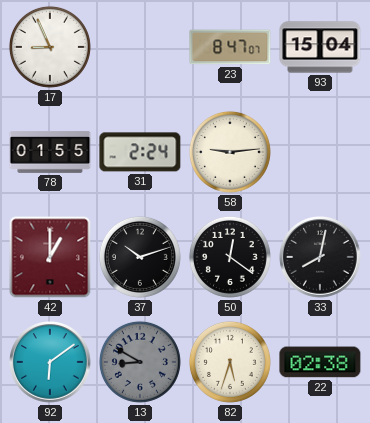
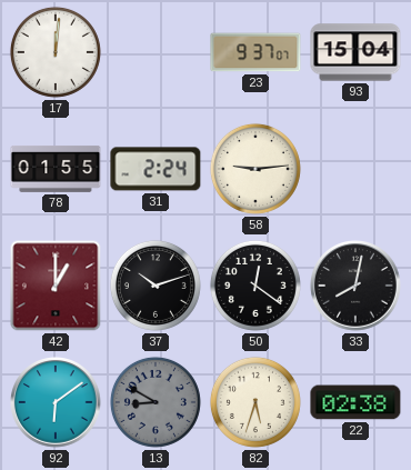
17: 8:56 -> 12:01 (56, 52)
23: 8:47 -> 9:37 (255, 52)
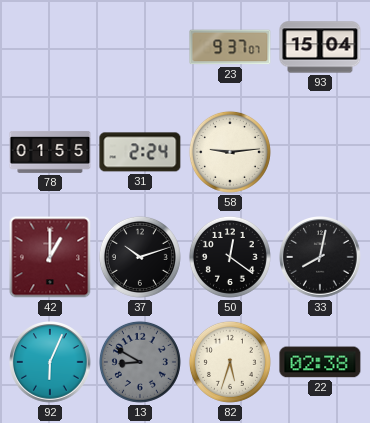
17: 12:01 -> none (56, 52)
92: 6:09 -> 6:04 (51, 363)
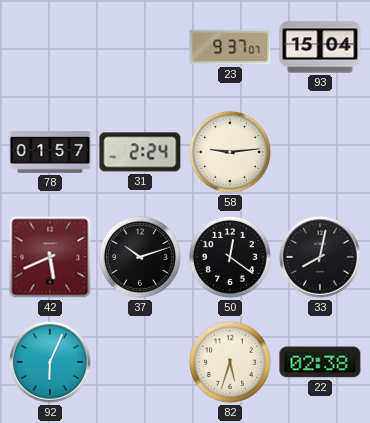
78: 01:55 -> 01:57 (50, 152)
42: 1:00 -> 5:41 (50, 257)
13: 8:50 -> none (140, 362)
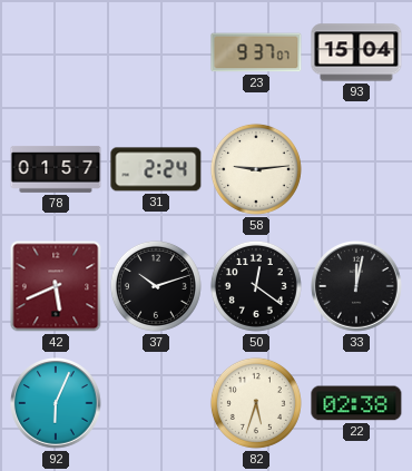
33: 8:02 -> 12:02 (357, 287)
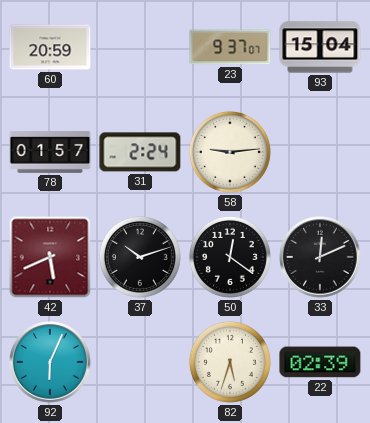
60: none -> 20:59 (50, 47)
33: 12:02 -> 12:11 (321, 258)
22: 02:38 -> 02:39 (320, 362)
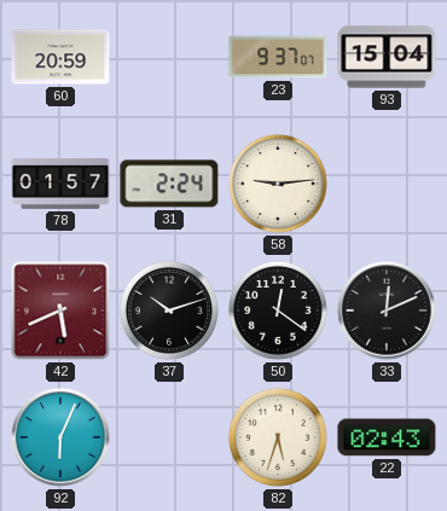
22: 02:39 -> 02:43 (387, 437)
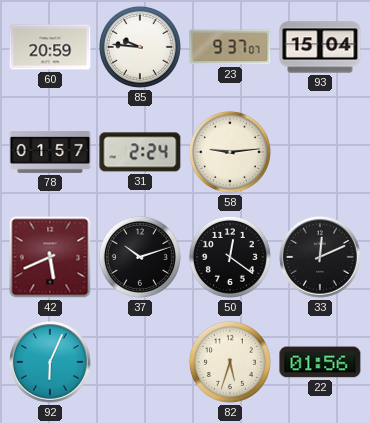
85: none -> 9:46 (140, 47)
22: 02:43 -> 01:56 (320, 362)
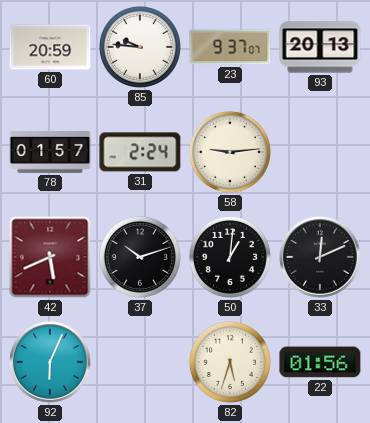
93: 15:04 -> 20:13 (320, 47)
50: 12:21 -> 1:01 (230, 257)
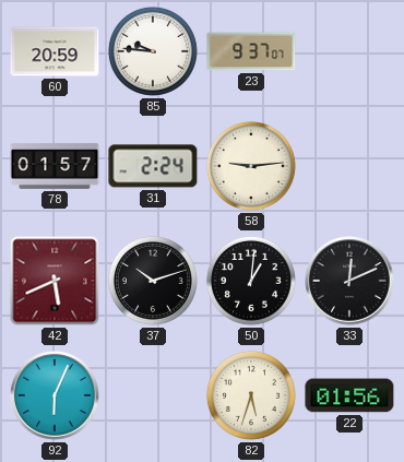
93: 20:13 -> none (320, 47)
